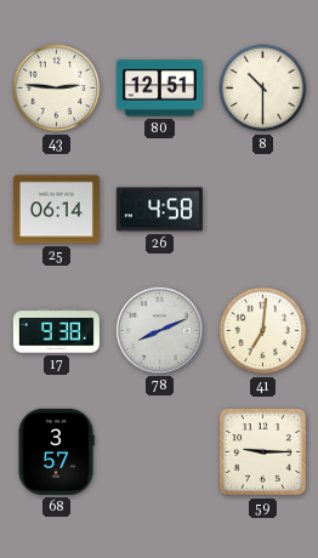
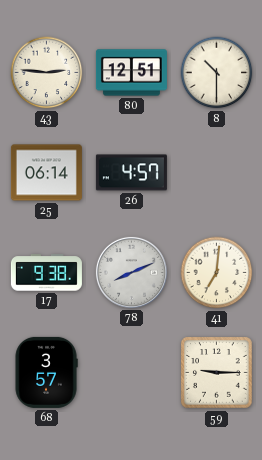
26: 4:58 -> 4:57 (131, 173)
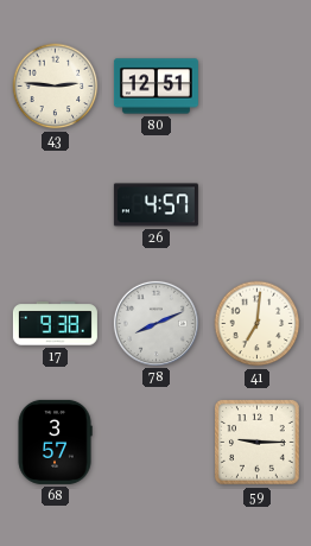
8: 10:30 -> none (217, 73)
25: 06:14 -> none (46, 173)
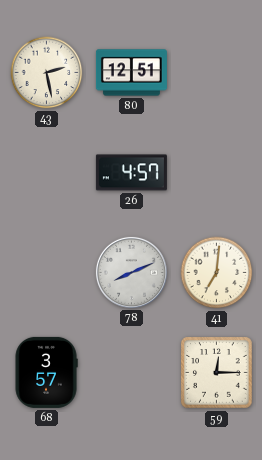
43: 2:46 -> 2:28 (47, 73)
17: 9:38 -> none (55, 324)
59: 9:15 -> 12:15 (217, 373)
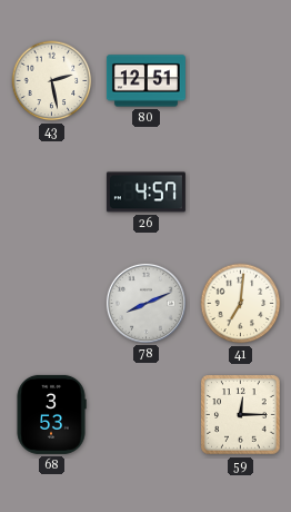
68: 3:57 -> 3:53 (51, 414)
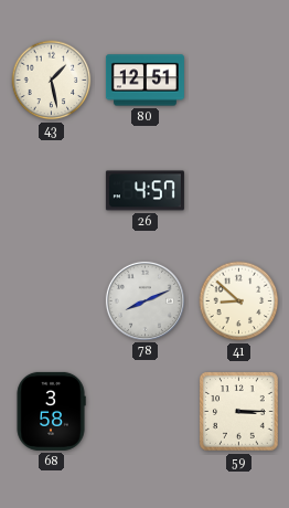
43: 2:28 -> 1:28 (52, 81)
41: 7:01 -> 8:52 (239, 301)
68: 3:53 -> 3:58 (51, 411)
59: 12:15 -> 3:15 (239, 412)
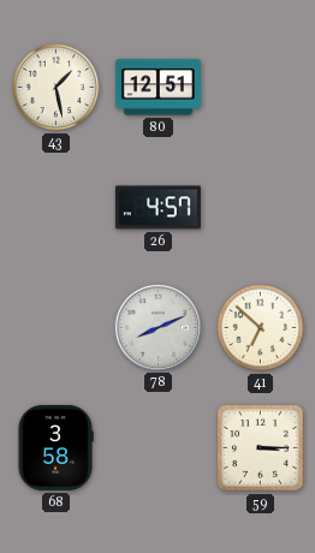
41: 8:52 -> 6:52 (261, 328)
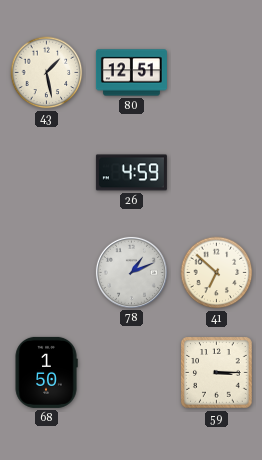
26: 4:57 -> 4:59 (131, 173)
78: 8:11 -> 1:11 (131, 272)
68: 3:58 -> 1:50 (46, 372)
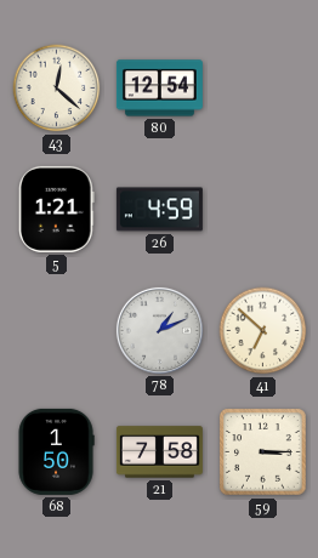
43: 1:28 -> 12:22 (57, 89)
80: 12:51 -> 12:54 (159, 89)
5: none -> 1:21 (57, 209)
21: none -> 7:58 (159, 452)
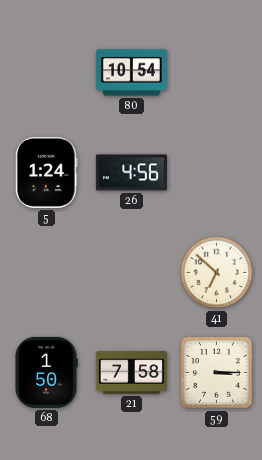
43: 12:22 -> none (57, 89)
80: 12:54 -> 10:54 (131, 73)
5: 1:21 -> 1:24 (47, 172)
26: 4:59 -> 4:56 (131, 173)
78: 1:11 -> none (159, 330)
